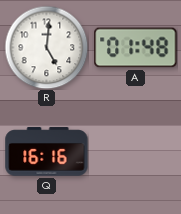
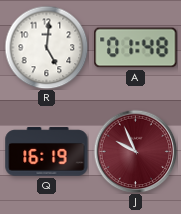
Q: 16:16 -> 16:19 (47, 152)
J: none -> 9:56 (135, 151)
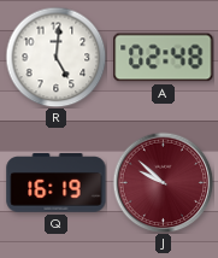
A: 01:48 -> 02:48 (164, 58)
J: 9:56 -> 9:52 (163, 182)
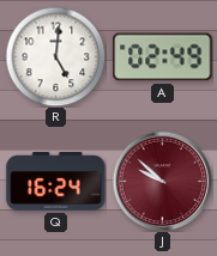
A: 02:48 -> 02:49 (163, 57)
Q: 16:19 -> 16:24 (56, 182)
